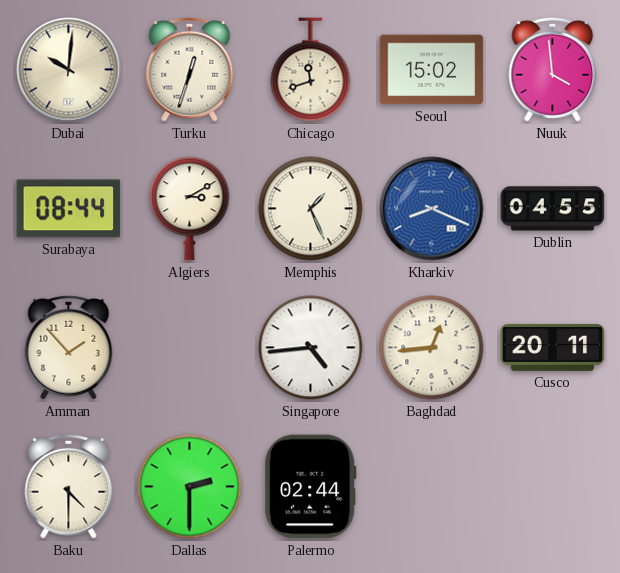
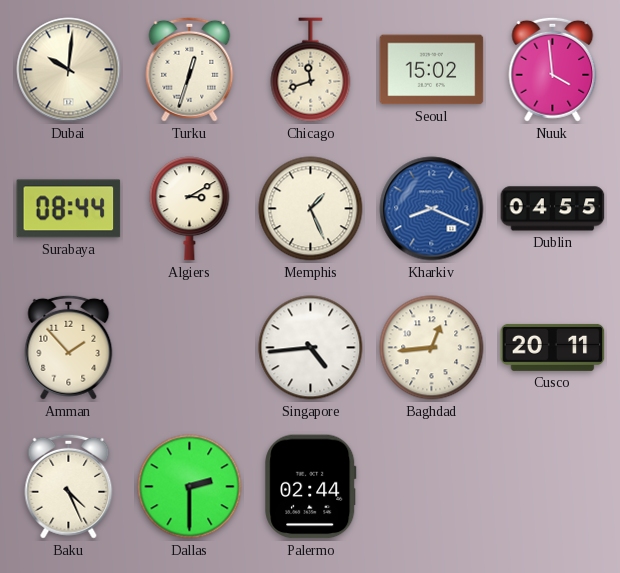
Baku: 4:30 -> 4:26 (69, 486)
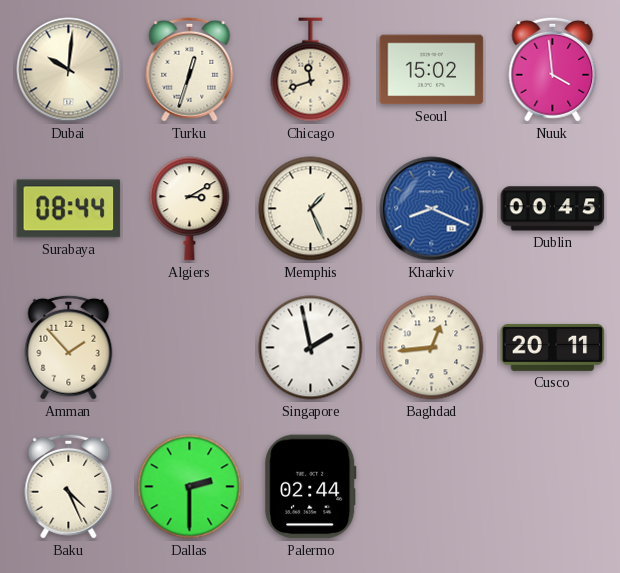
Dublin: 04:55 -> 00:45 (553, 209)
Singapore: 4:44 -> 1:58 (311, 348)
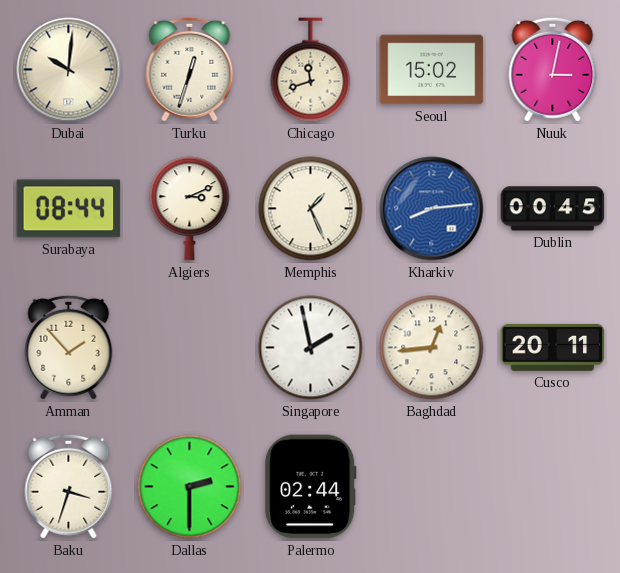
Nuuk: 3:59 -> 3:02 (553, 69)
Algiers: 3:10 -> 3:11 (190, 209)
Kharkiv: 8:19 -> 8:14 (432, 209)
Baku: 4:26 -> 3:33 (69, 486)
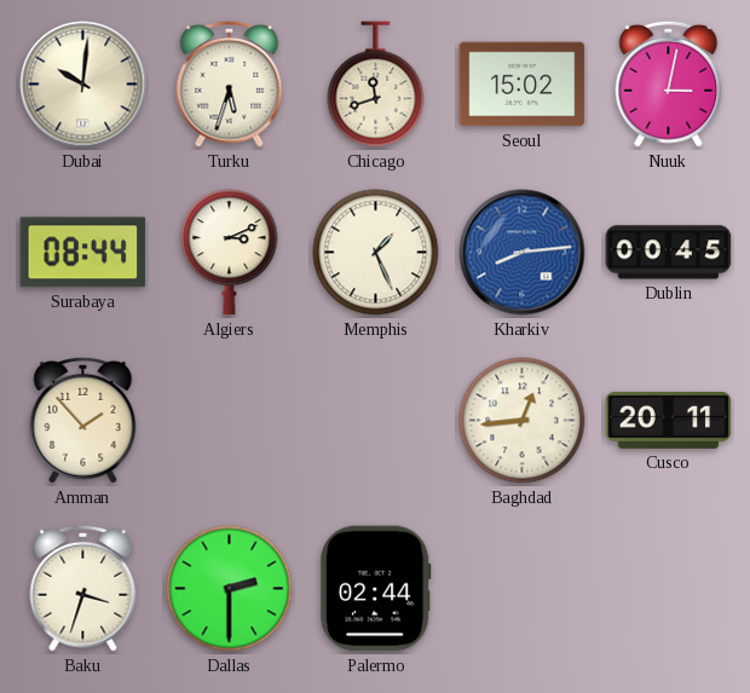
Turku: 12:33 -> 5:33 (230, 83)
Singapore: 1:58 -> none (311, 348)
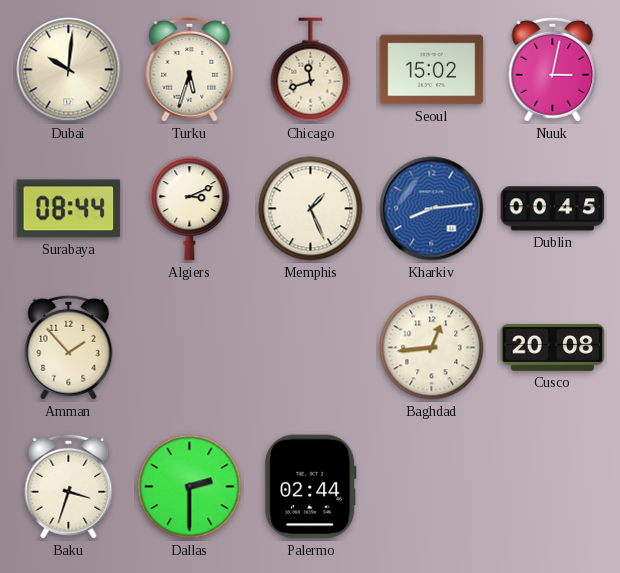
Cusco: 20:11 -> 20:08 (553, 347)
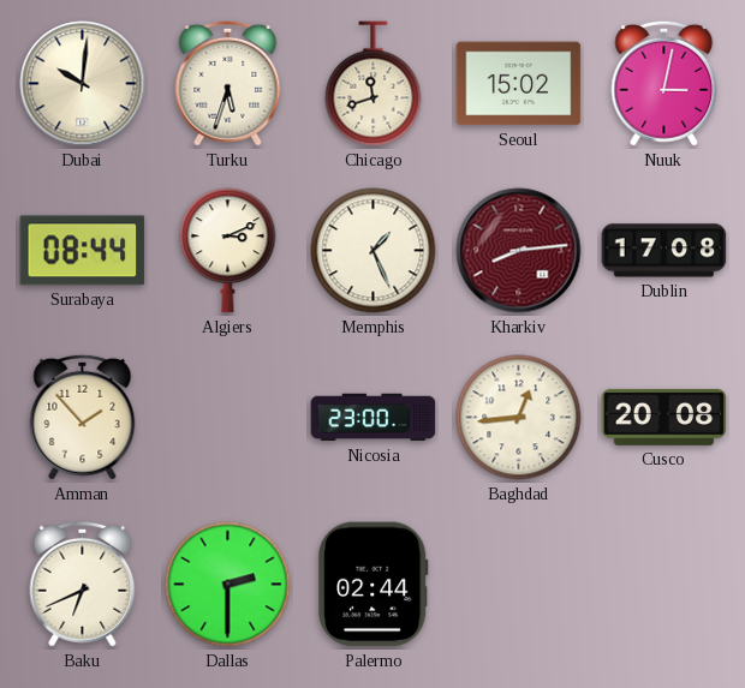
Kharkiv dial: blue -> burgundy (519, 251)
Dublin: 00:45 -> 17:08 (664, 251)
Nicosia: none -> 23:00 (374, 418)
Baku: 3:33 -> 6:41 (83, 584)
